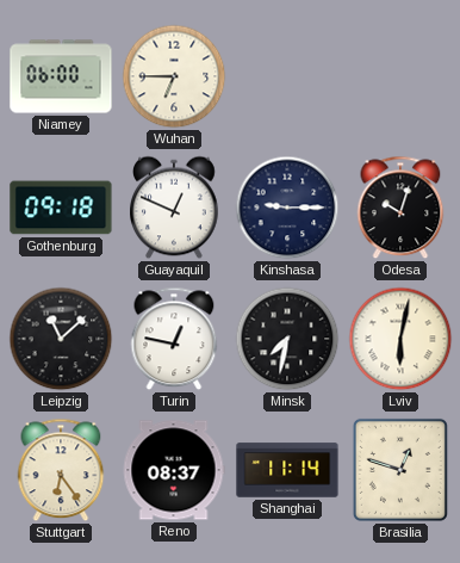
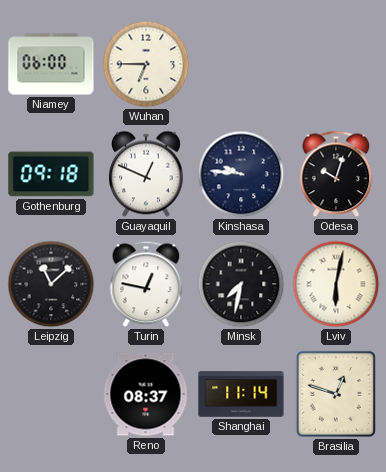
Kinshasa: 9:15 -> 9:46 (241, 174)
Stuttgart: 6:24 -> none (61, 470)
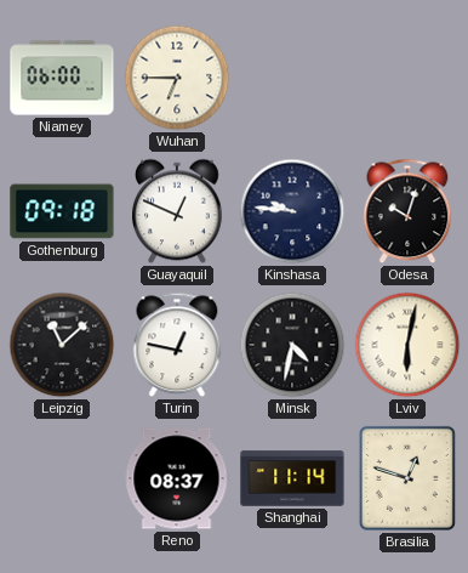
Minsk: 7:32 -> 4:32 (292, 345)
